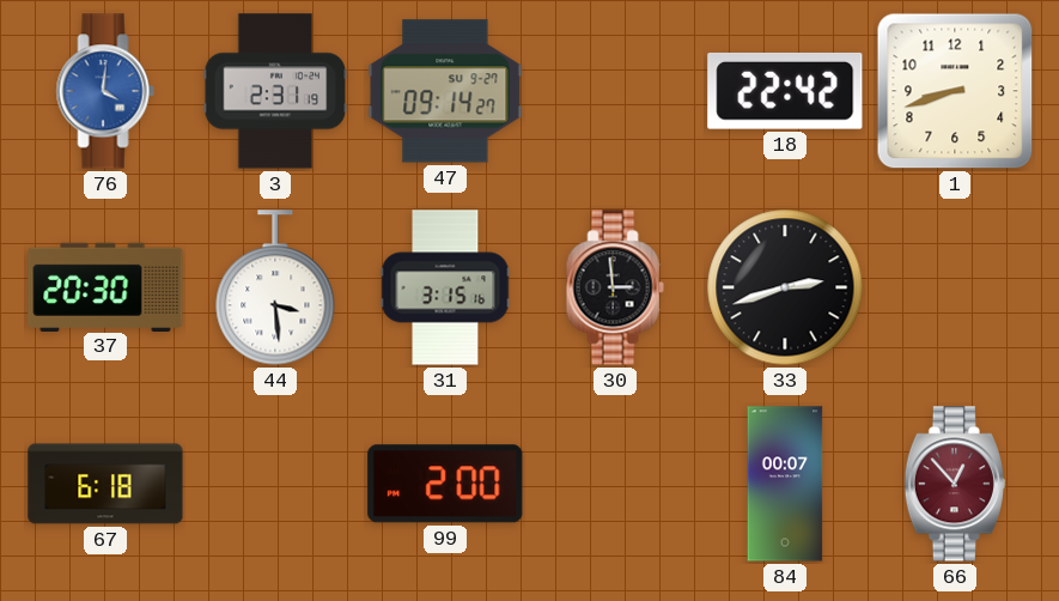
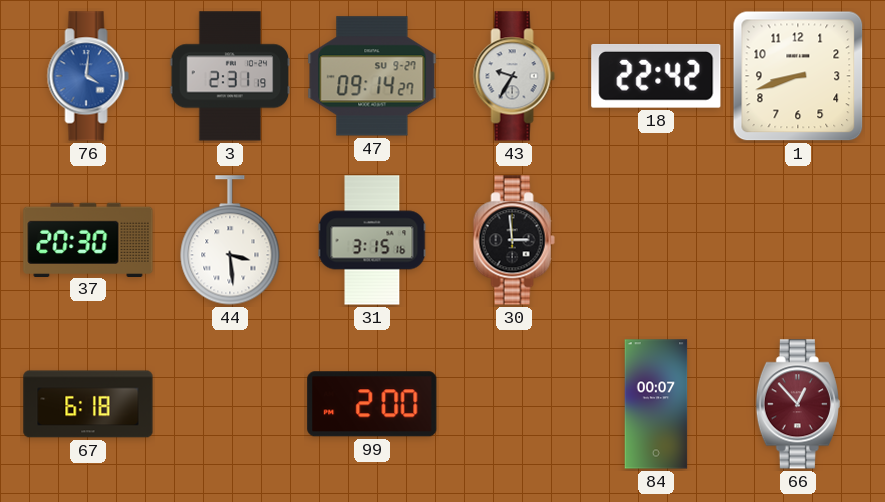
43: none -> 9:35 (514, 76)
33: 2:42 -> none (785, 287)
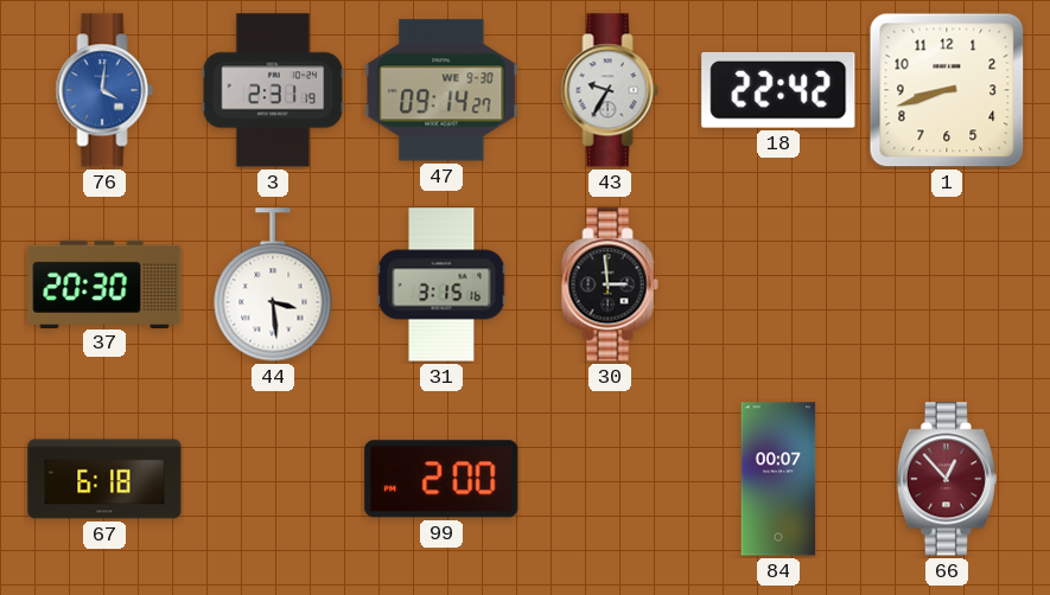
47 date: SU 9-27 -> WE 9-30 (441, 90)
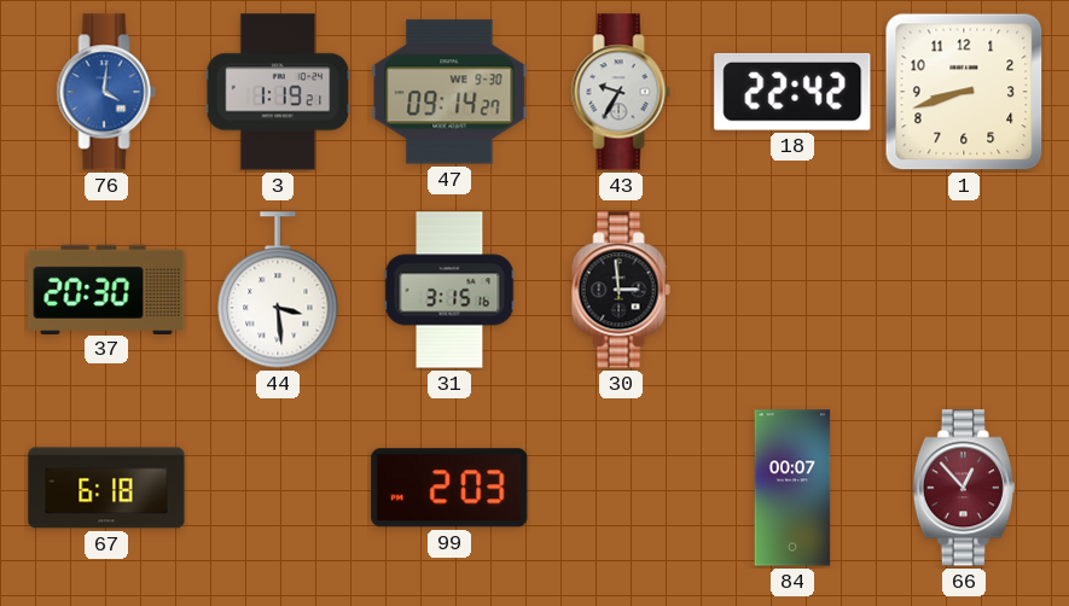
3: 2:31 -> 1:19 (278, 92)
99: 2:00 -> 2:03 (449, 488)
